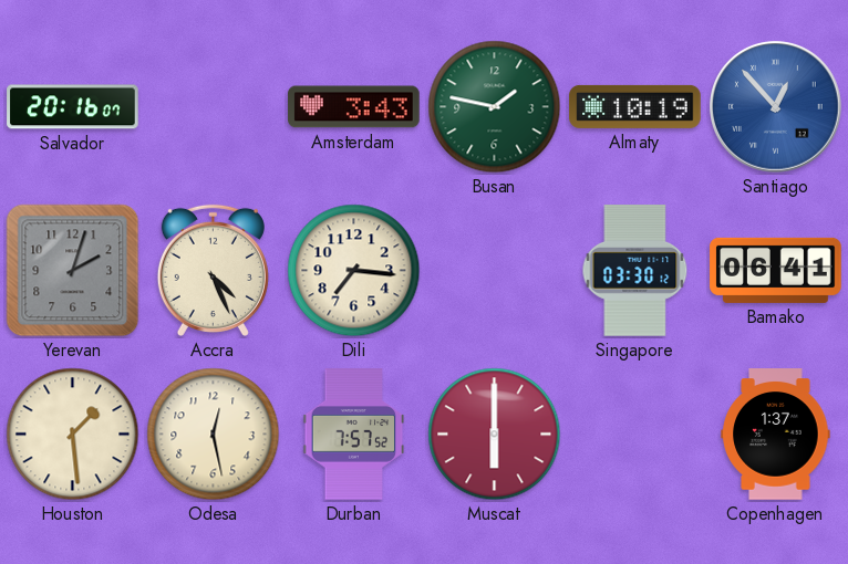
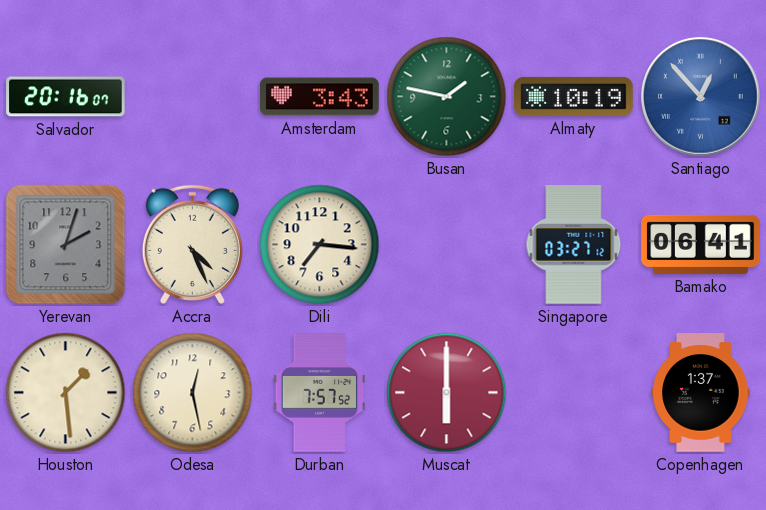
Singapore: 03:30 -> 03:27 (574, 245)
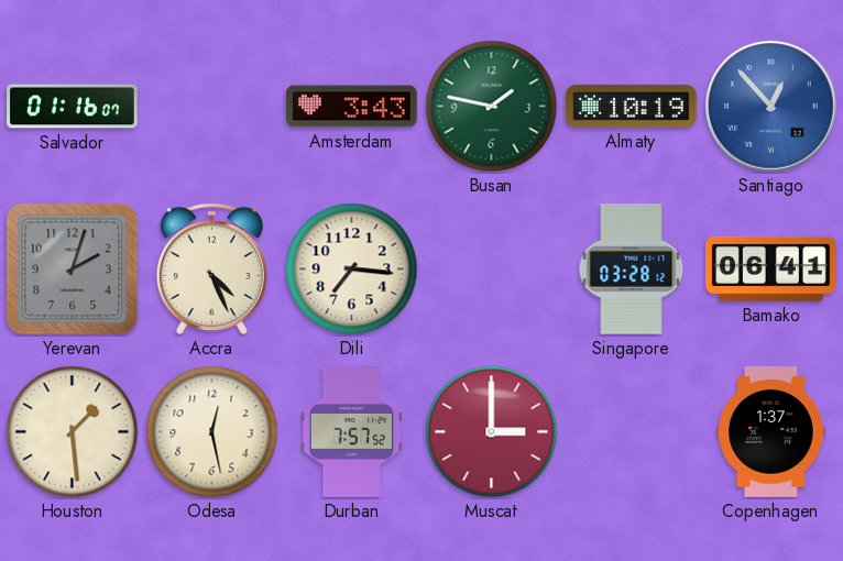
Salvador: 20:16 -> 01:16 (73, 107)
Singapore: 03:27 -> 03:28 (632, 269)
Muscat: 6:00 -> 3:00 (492, 432)
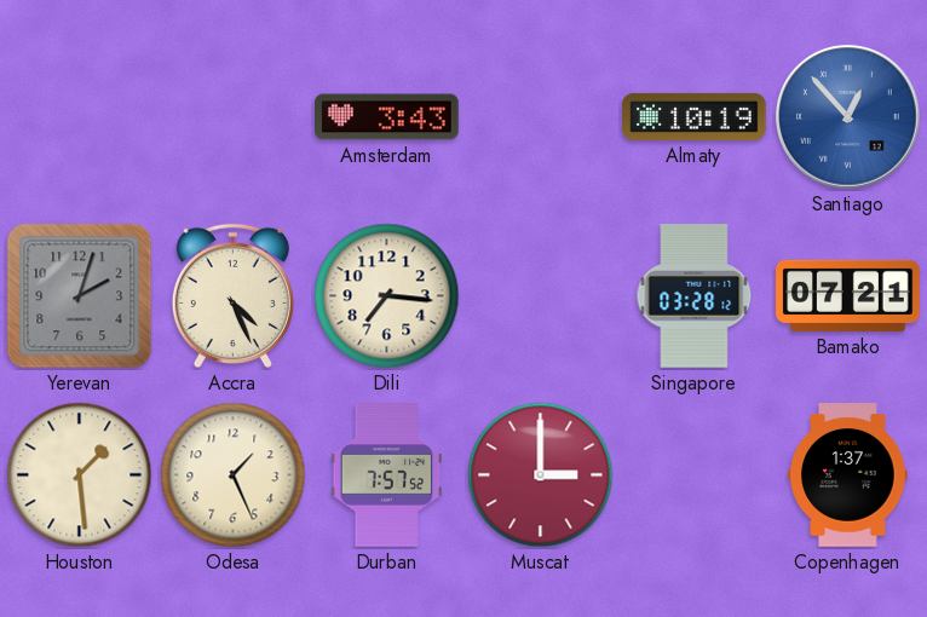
Salvador: 01:16 -> none (73, 107)
Busan: 1:47 -> none (492, 107)
Bamako: 06:41 -> 07:21 (848, 295)
Odesa: 12:28 -> 1:26 (234, 475)
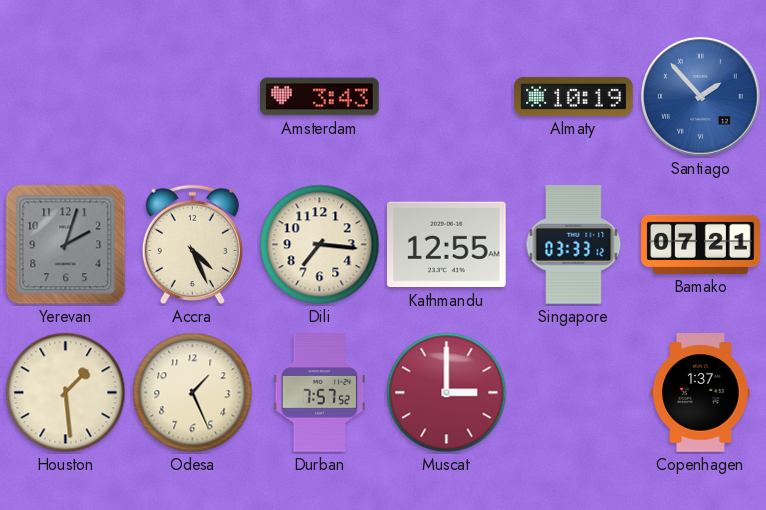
Santiago: 12:53 -> 1:53 (701, 97)
Kathmandu: none -> 12:55 (447, 245)
Singapore: 03:28 -> 03:33 (574, 245)
